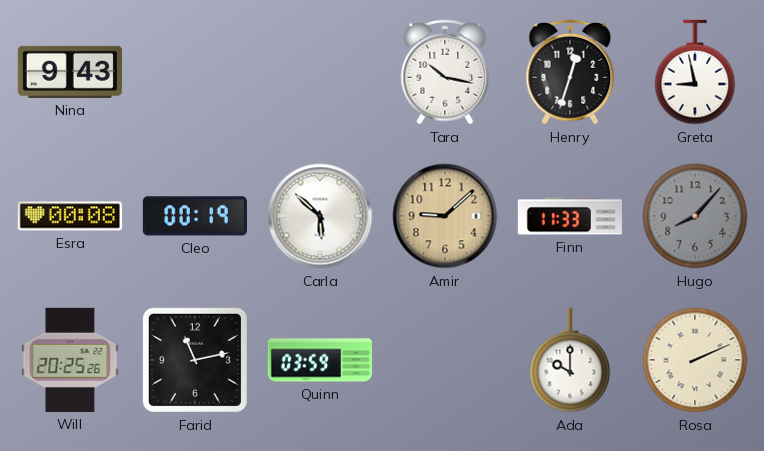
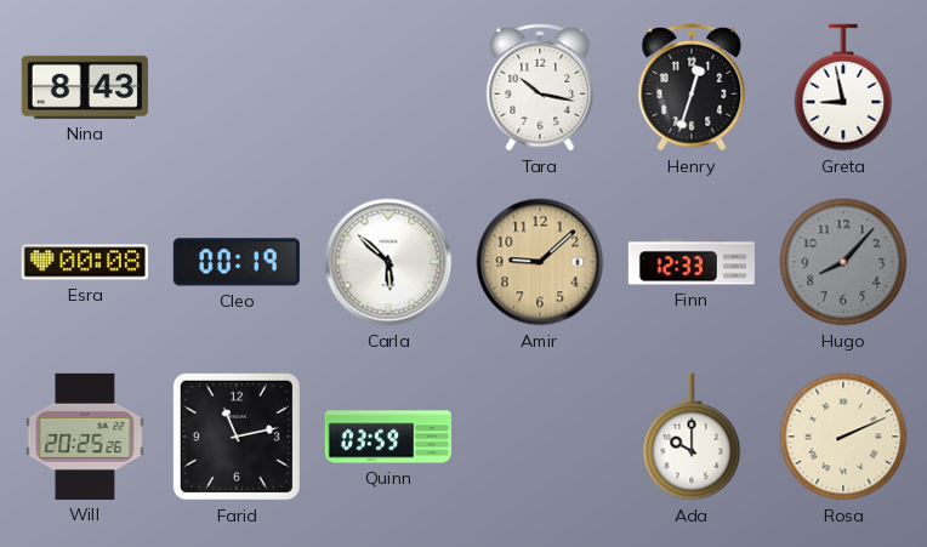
Nina: 9:43 -> 8:43 (85, 87)
Finn: 11:33 -> 12:33 (692, 262)
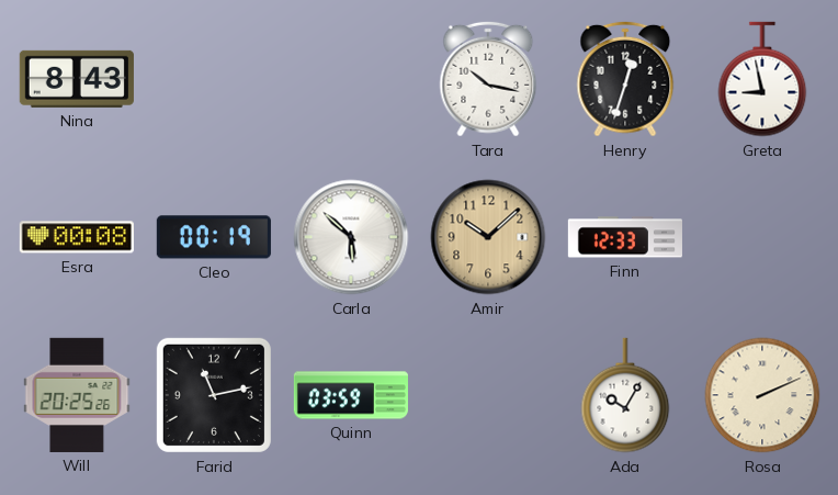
Amir: 9:08 -> 10:08 (488, 237)
Hugo: 8:07 -> none (843, 262)
Ada: 10:00 -> 10:05 (625, 395)
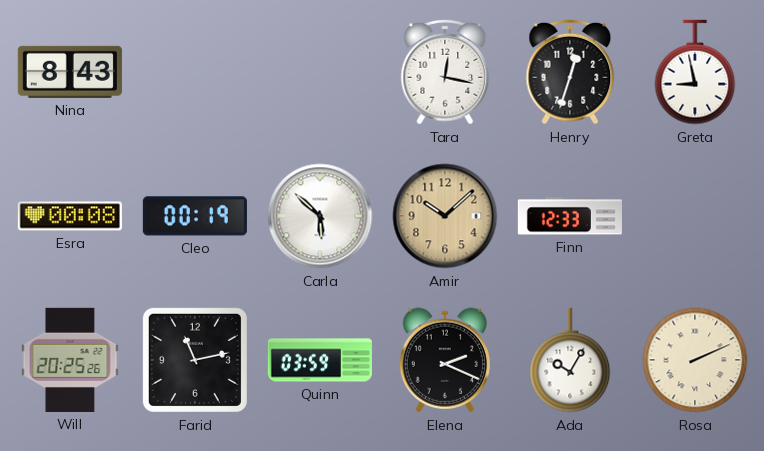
Tara: 10:17 -> 12:17 (445, 72)
Elena: none -> 2:19 (444, 360)
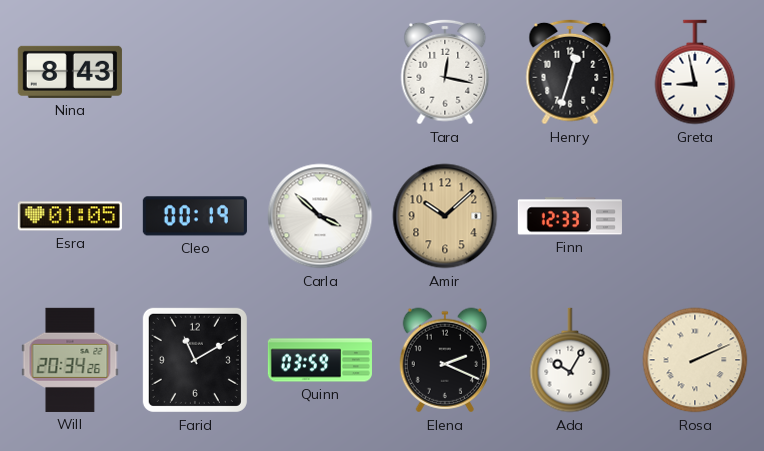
Esra: 00:08 -> 01:05 (70, 216)
Carla: 5:52 -> 3:52 (320, 216)
Will: 20:25 -> 20:34 (70, 360)
Farid: 11:13 -> 11:10 (195, 360)
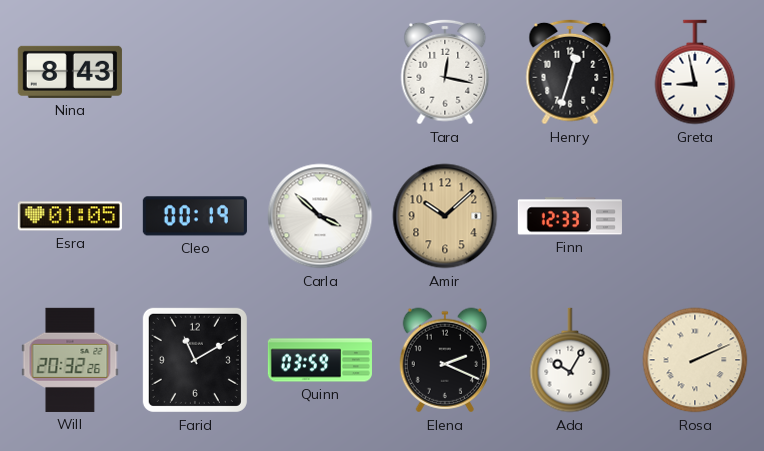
Will: 20:34 -> 20:32 (70, 360)
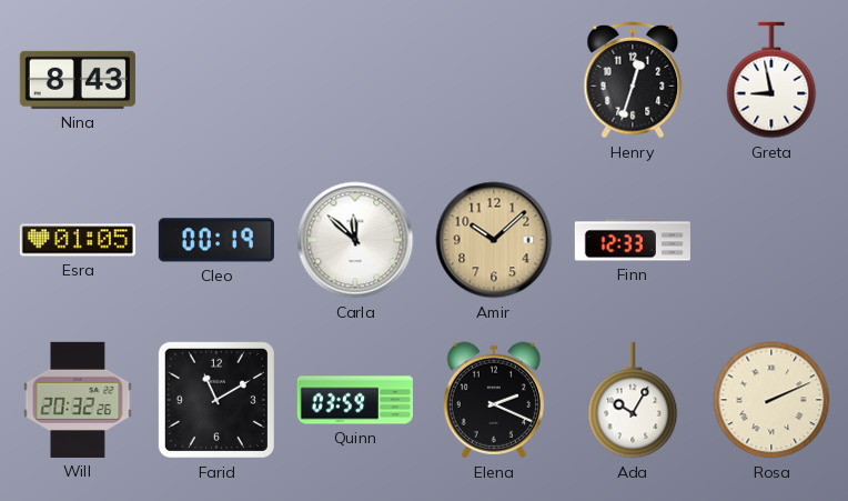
Tara: 12:17 -> none (445, 72)
Carla: 3:52 -> 11:52 (355, 240)
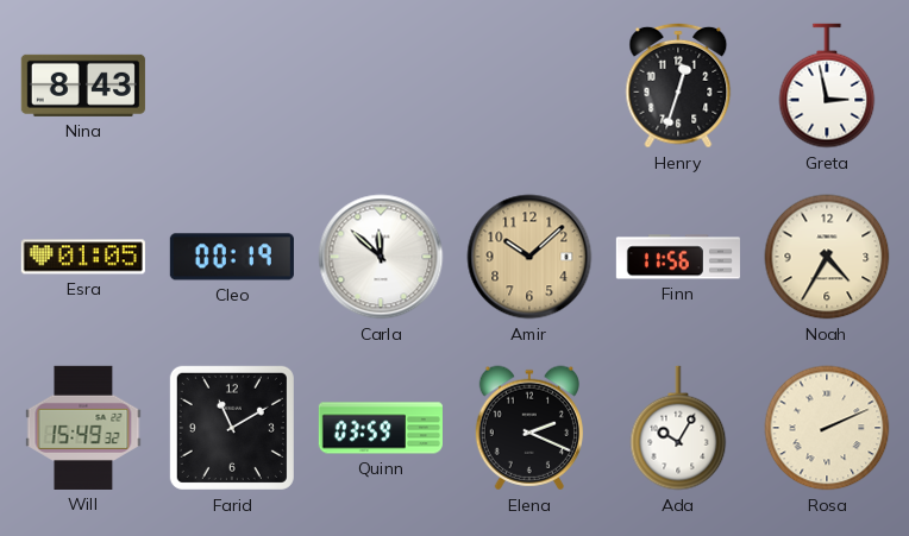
Greta: 8:58 -> 2:58 (827, 86)
Finn: 12:33 -> 11:56 (678, 257)
Noah: none -> 4:35 (827, 257)
Will: 20:32 -> 15:49 (83, 428)
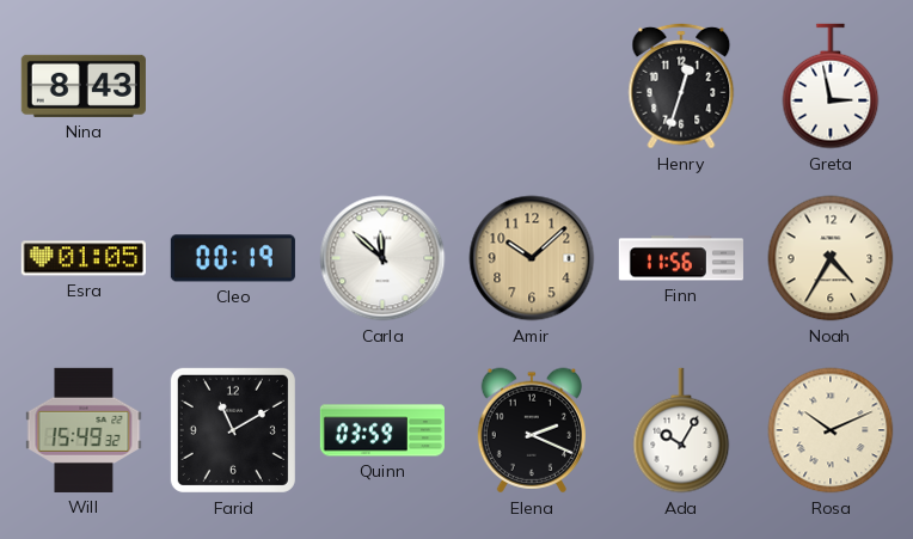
Rosa: 2:11 -> 10:11 (831, 430)
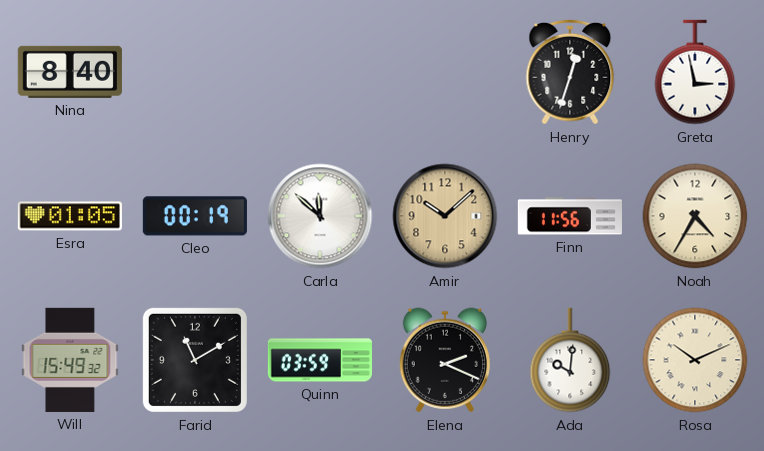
Nina: 8:43 -> 8:40 (70, 72)
Ada: 10:05 -> 10:01 (570, 360)
